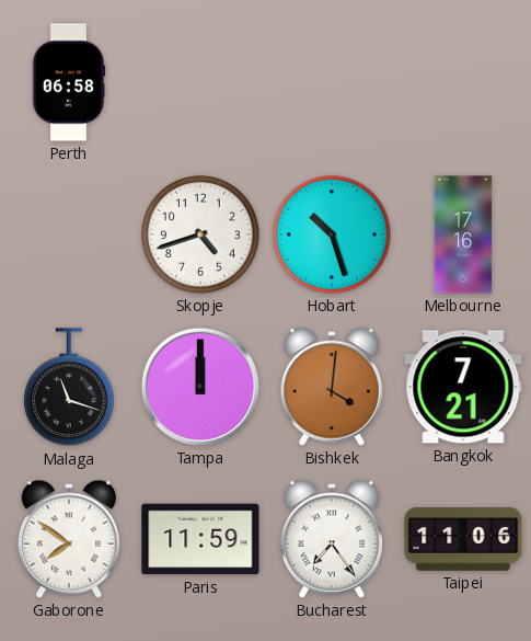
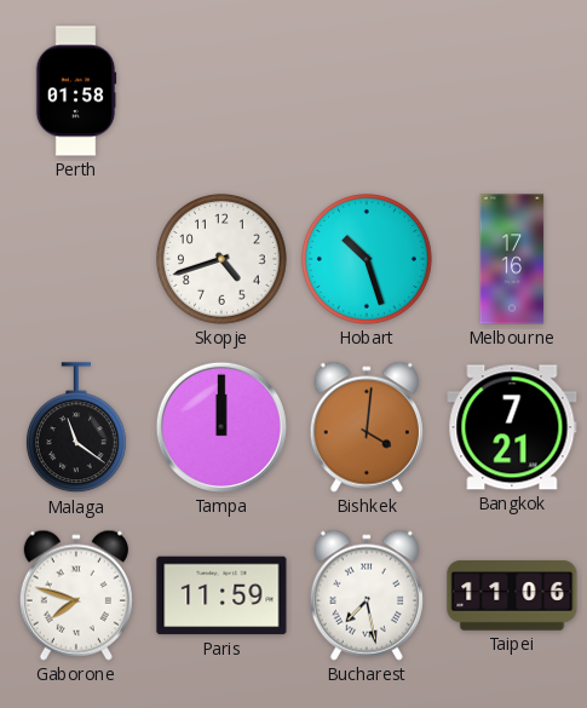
Perth: 06:58 -> 01:58 (76, 91)
Malaga: 11:18 -> 11:21 (76, 428)
Gaborone: 7:51 -> 7:48 (76, 595)
Bucharest: 7:24 -> 7:28 (367, 595)
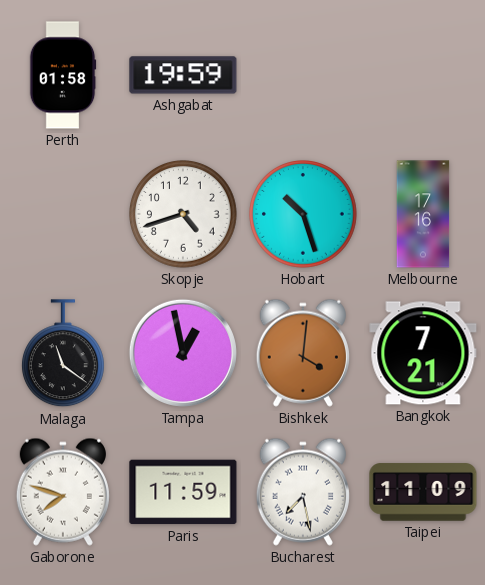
Ashgabat: none -> 19:59 (183, 75)
Tampa: 12:00 -> 12:58 (183, 353)
Taipei: 11:06 -> 11:09 (423, 492)
